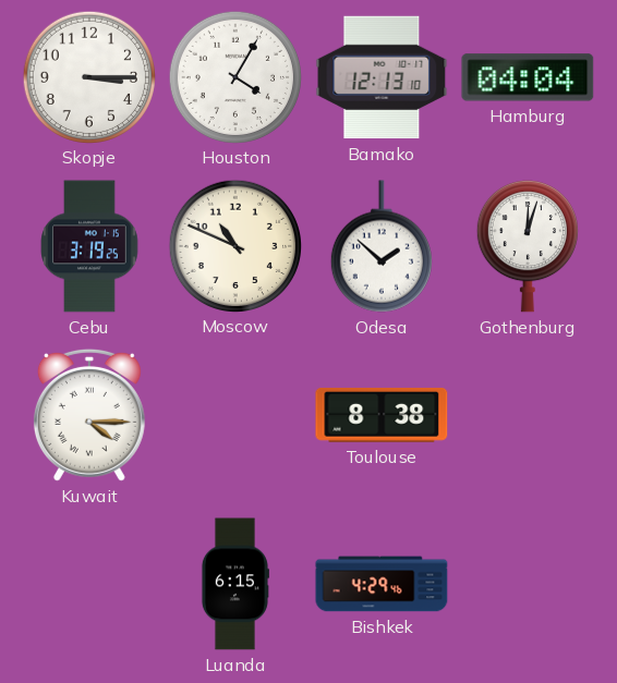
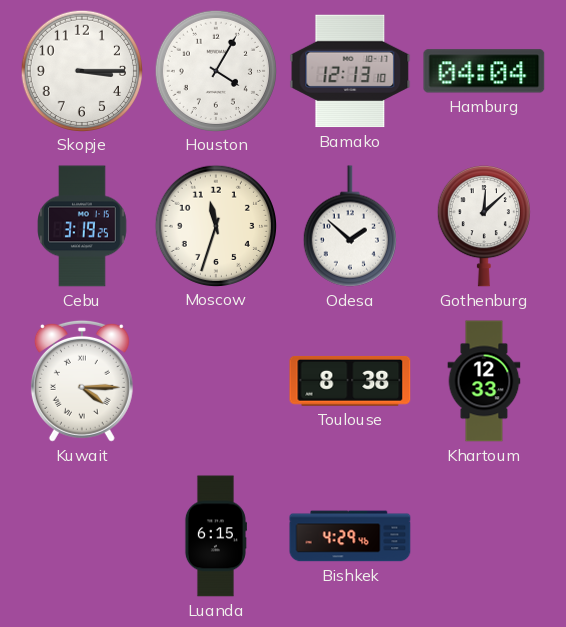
Moscow: 10:49 -> 11:33 (215, 225)
Gothenburg: 12:03 -> 12:08 (484, 227)
Khartoum: none -> 12:33 (484, 381)
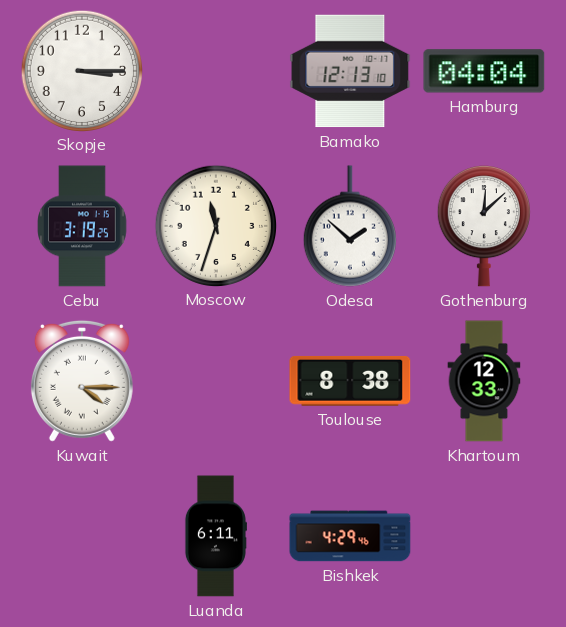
Houston: 4:05 -> none (215, 70)
Luanda: 6:15 -> 6:11 (215, 536)
